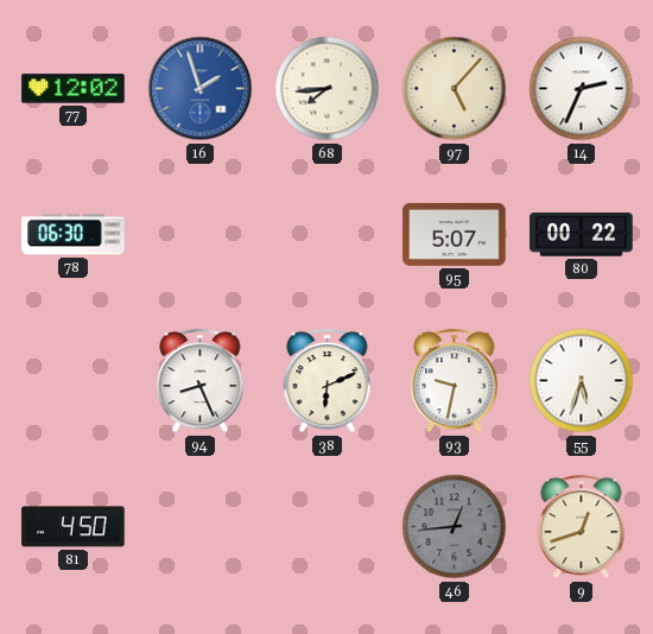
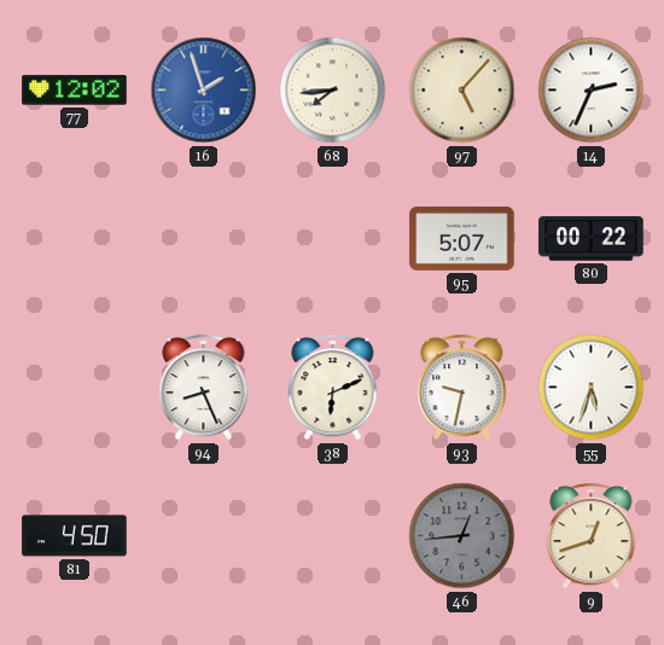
78: 06:30 -> none (74, 235)
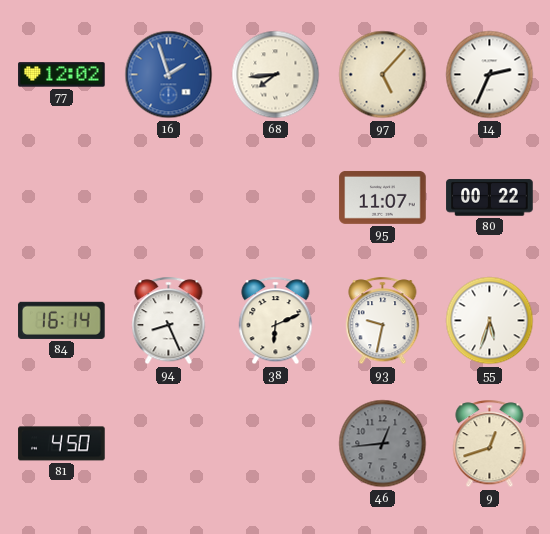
95: 5:07 -> 11:07 (383, 197)
84: none -> 16:14 (62, 320)
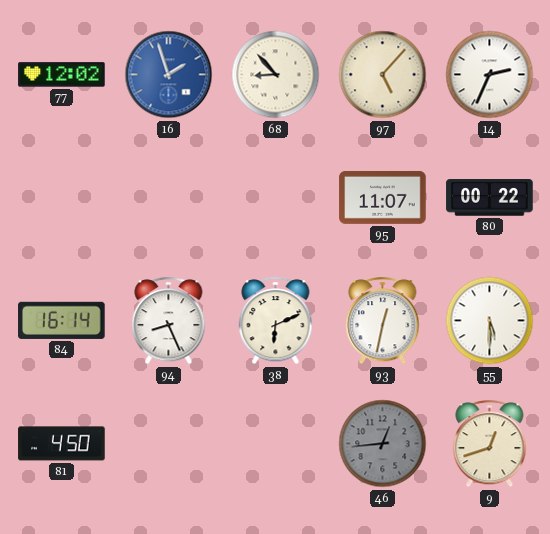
68: 7:44 -> 8:53 (276, 75)
93: 9:32 -> 12:32 (383, 321)
55: 5:33 -> 5:30 (490, 321)
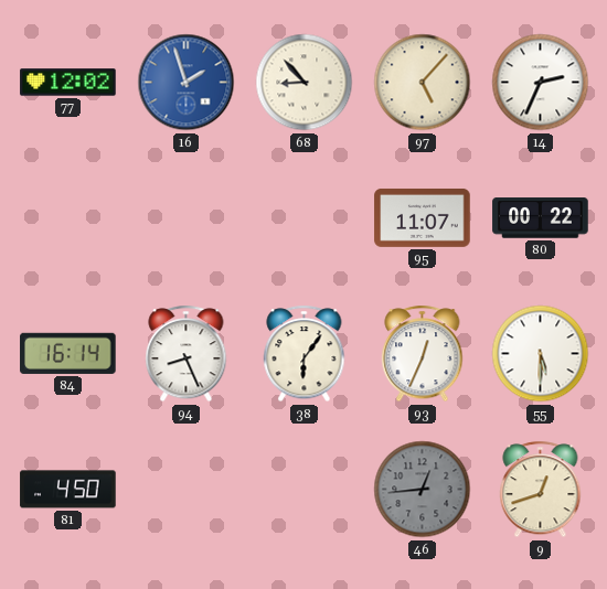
38: 6:11 -> 6:06 (305, 354)
93: 12:32 -> 12:34 (423, 354)
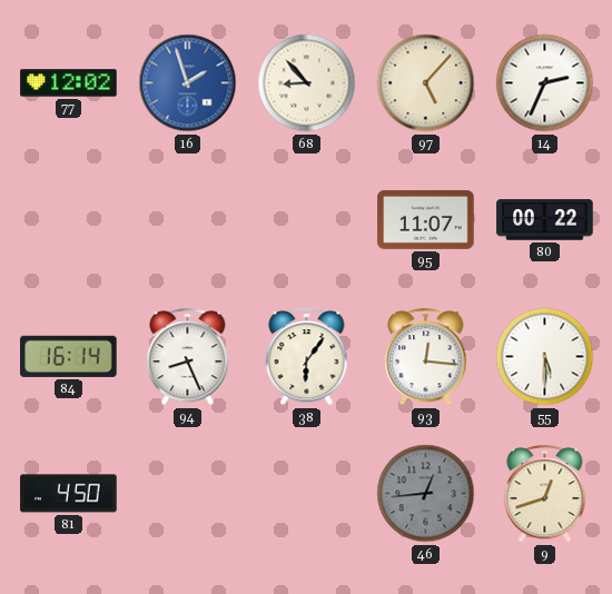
93: 12:34 -> 12:16 (426, 357)
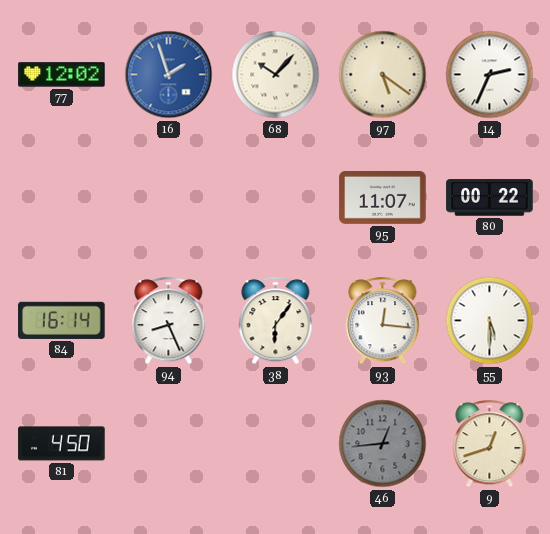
68: 8:53 -> 10:07 (276, 75)
97: 5:07 -> 5:21 (383, 75)
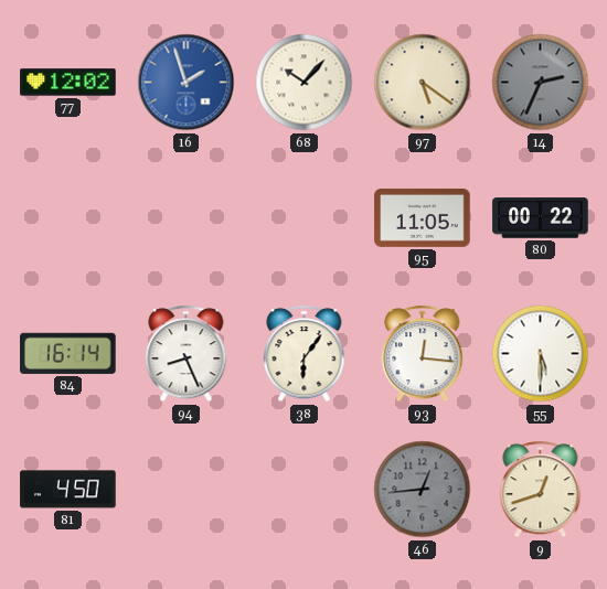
14 dial: white -> grey (541, 83)
95: 11:07 -> 11:05 (423, 217)
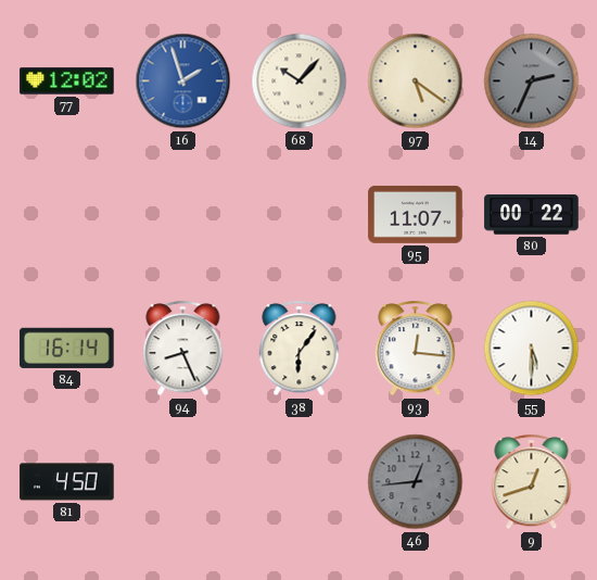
95: 11:05 -> 11:07 (416, 214)
